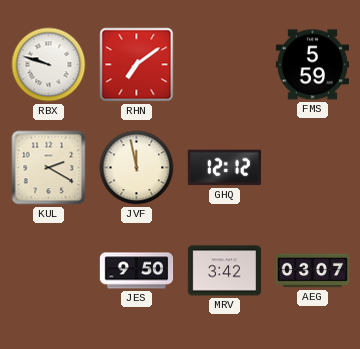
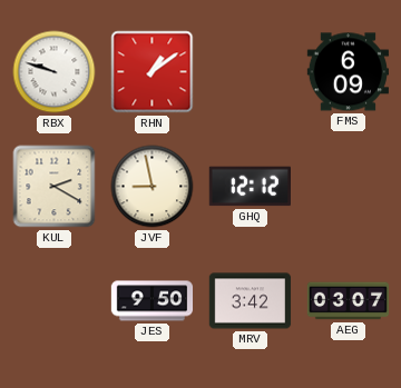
RHN: 7:09 -> 1:09 (153, 72)
FMS: 5:59 -> 6:09 (348, 72)
JVF: 11:58 -> 8:58 (153, 187)
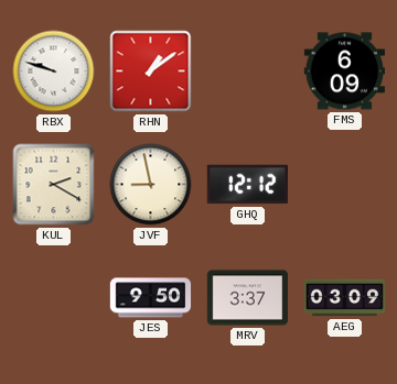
MRV: 3:42 -> 3:37 (248, 298)
AEG: 03:07 -> 03:09 (345, 298)
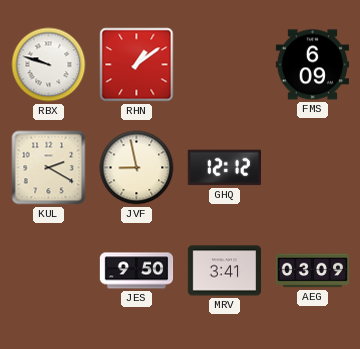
MRV: 3:37 -> 3:41 (225, 271)
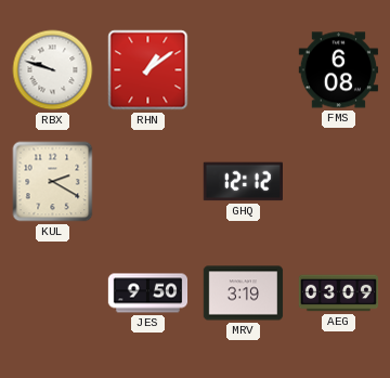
FMS: 6:09 -> 6:08 (338, 70)
JVF: 8:58 -> none (137, 168)
MRV: 3:41 -> 3:19 (244, 294)
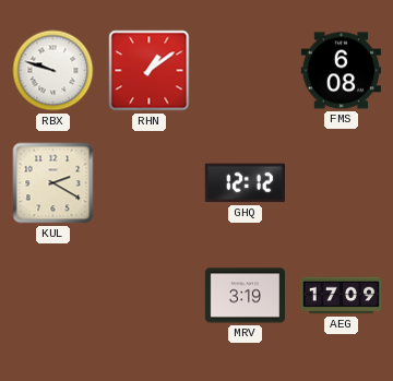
JES: 9:50 -> none (148, 294)
AEG: 03:09 -> 17:09 (342, 296)
